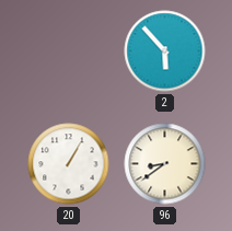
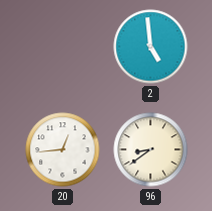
2: 5:53 -> 4:59 (151, 47)
20: 1:05 -> 12:44 (63, 150)
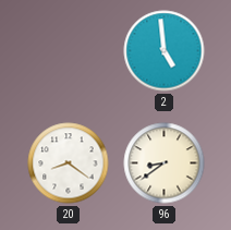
20: 12:44 -> 8:21 (69, 164)
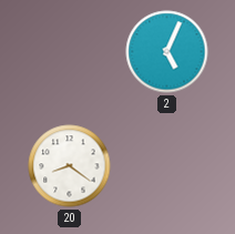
2: 4:59 -> 5:04 (167, 52)
96: 8:39 -> none (165, 164)
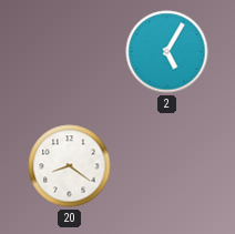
2: 5:04 -> 5:05 (167, 52)
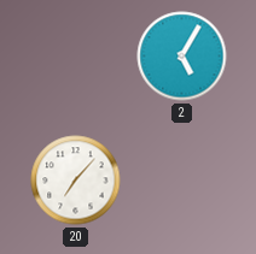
20: 8:21 -> 7:07 (76, 181)
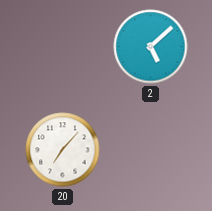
2: 5:05 -> 5:08 (151, 47)
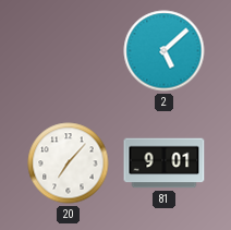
81: none -> 9:01 (165, 164)
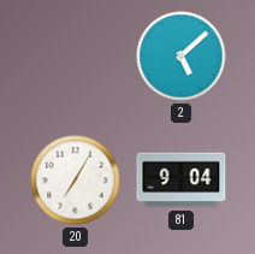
20: 7:07 -> 7:05 (76, 181)
81: 9:01 -> 9:04 (182, 181)
